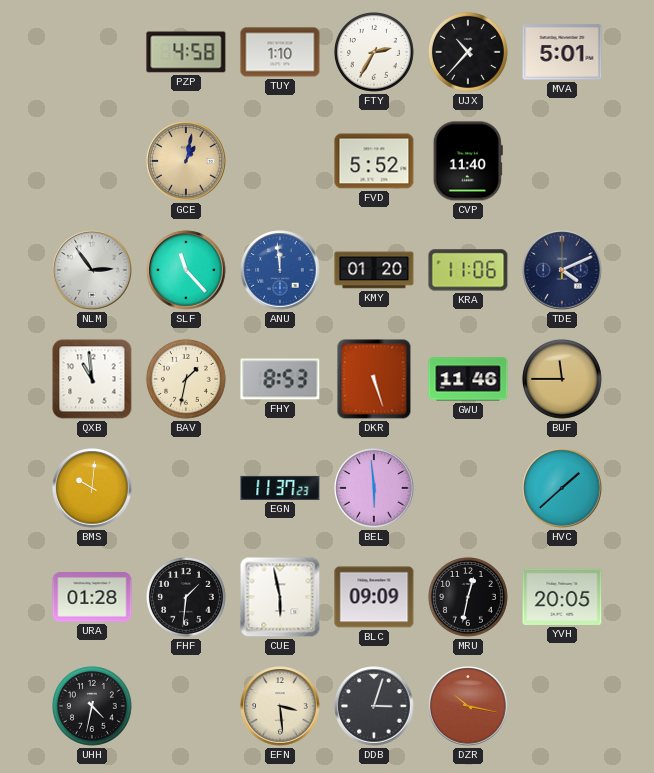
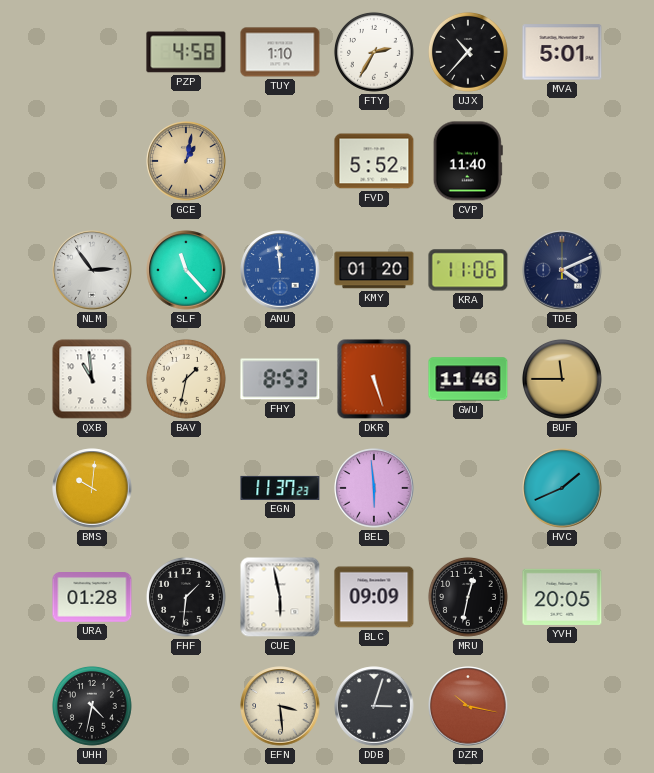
HVC: 1:38 -> 1:41 (562, 488)
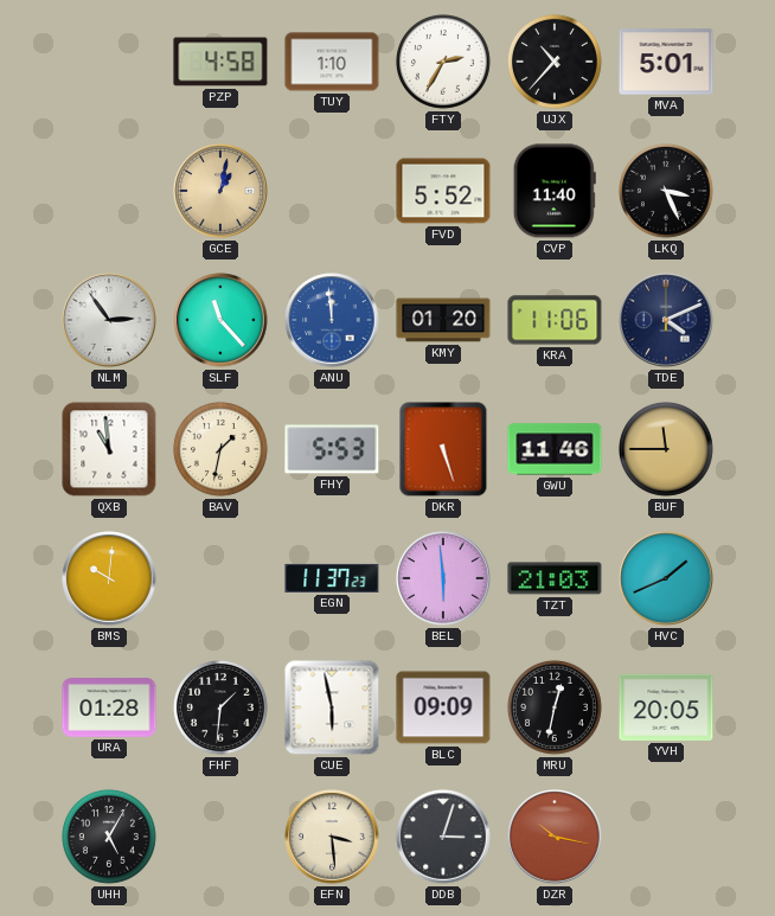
LKQ: none -> 3:26 (666, 191)
FHY: 8:53 -> 5:53 (332, 449)
TZT: none -> 21:03 (555, 578)
UHH: 4:32 -> 5:05 (109, 837)
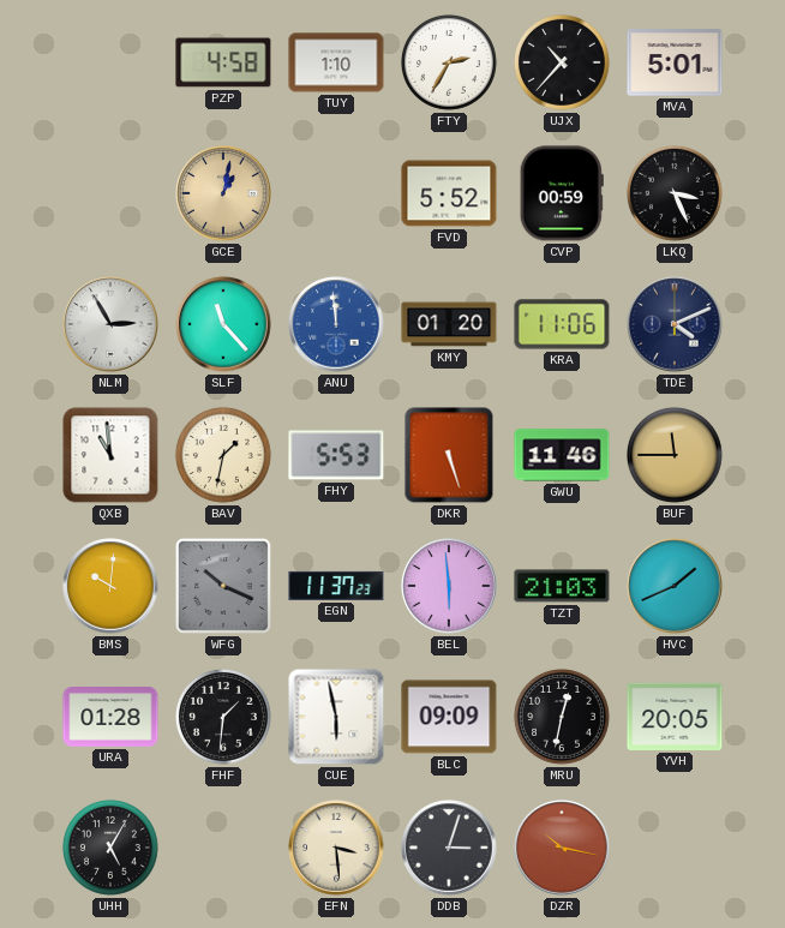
CVP: 11:40 -> 00:59 (562, 193)
NLM: 2:54 -> 2:55 (110, 324)
WFG: none -> 10:19 (223, 586)
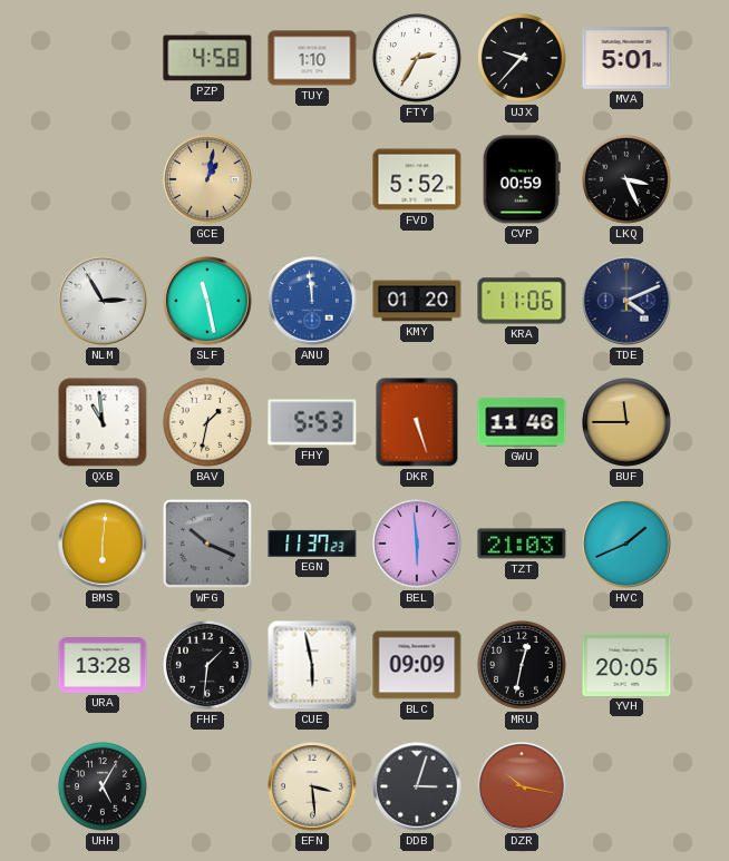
UJX: 10:37 -> 9:37 (522, 58)
SLF: 11:23 -> 11:28 (207, 301)
BMS: 10:01 -> 6:01 (103, 544)
URA: 01:28 -> 13:28 (103, 665)
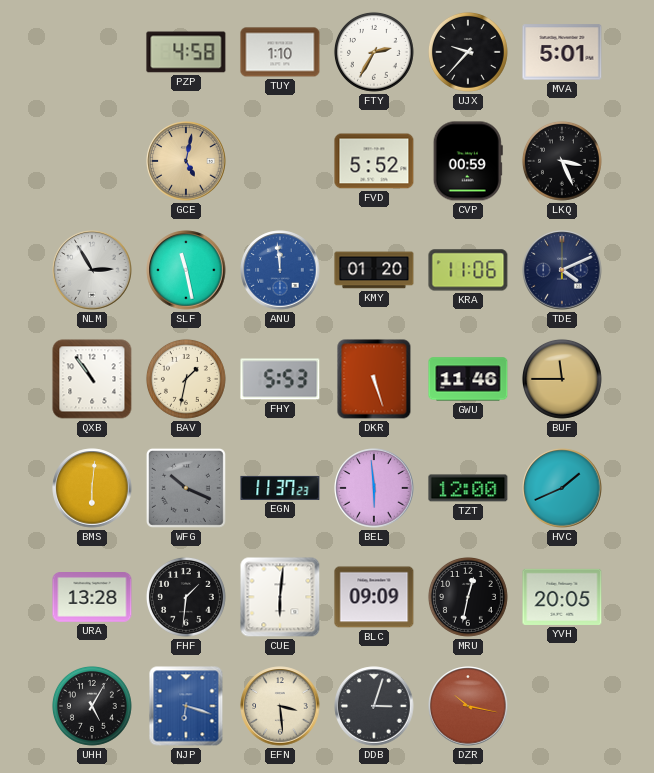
GCE: 1:02 -> 5:02 (186, 161)
QXB: 10:59 -> 10:54 (92, 379)
TZT: 21:03 -> 12:00 (468, 488)
CUE: 5:58 -> 6:01 (280, 597)
NJP: none -> 6:18 (186, 706)
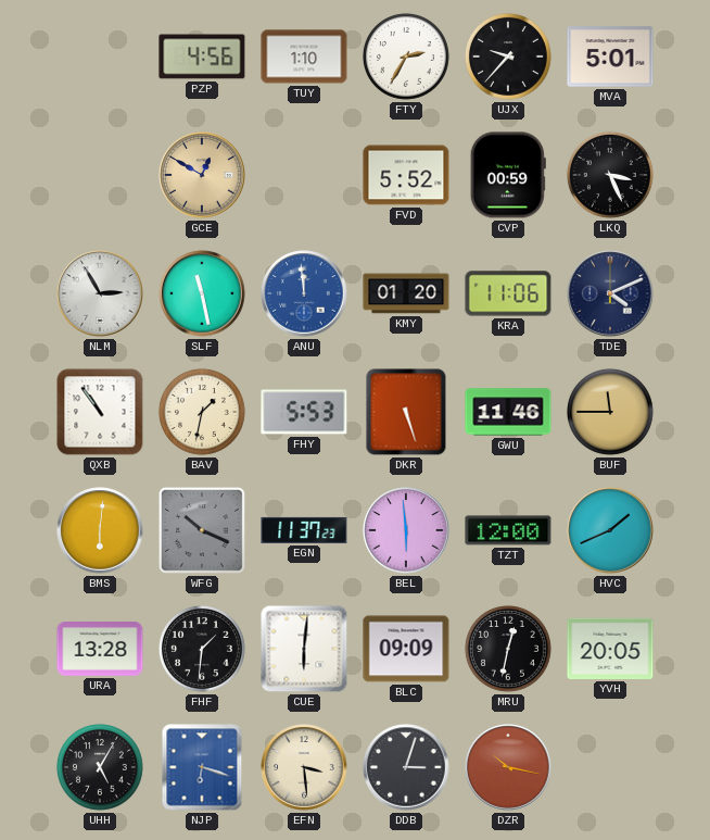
PZP: 4:58 -> 4:56 (202, 57)
GCE: 5:02 -> 12:50 (202, 175)
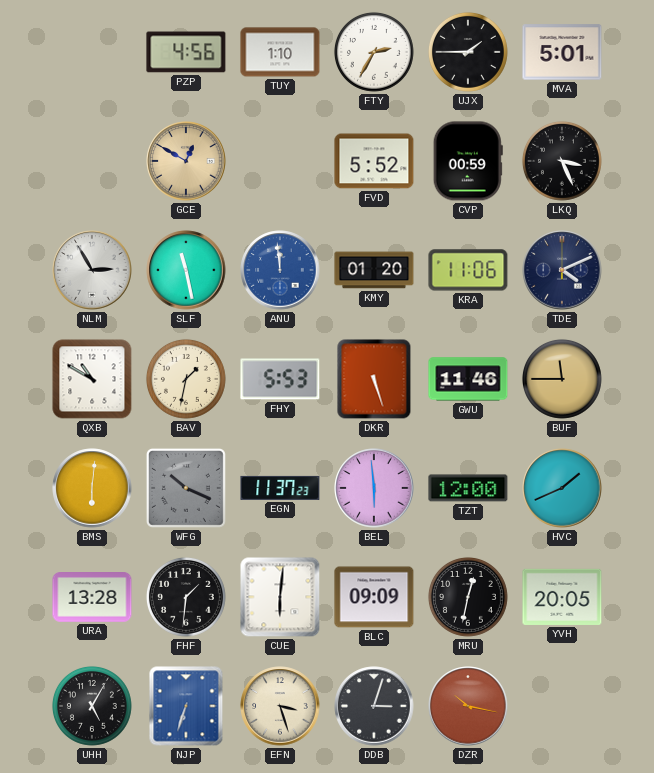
UJX: 9:37 -> 1:45 (468, 52)
QXB: 10:54 -> 10:50 (92, 379)
NJP: 6:18 -> 6:33 (186, 706)
EFN: 3:29 -> 3:27 (280, 706)
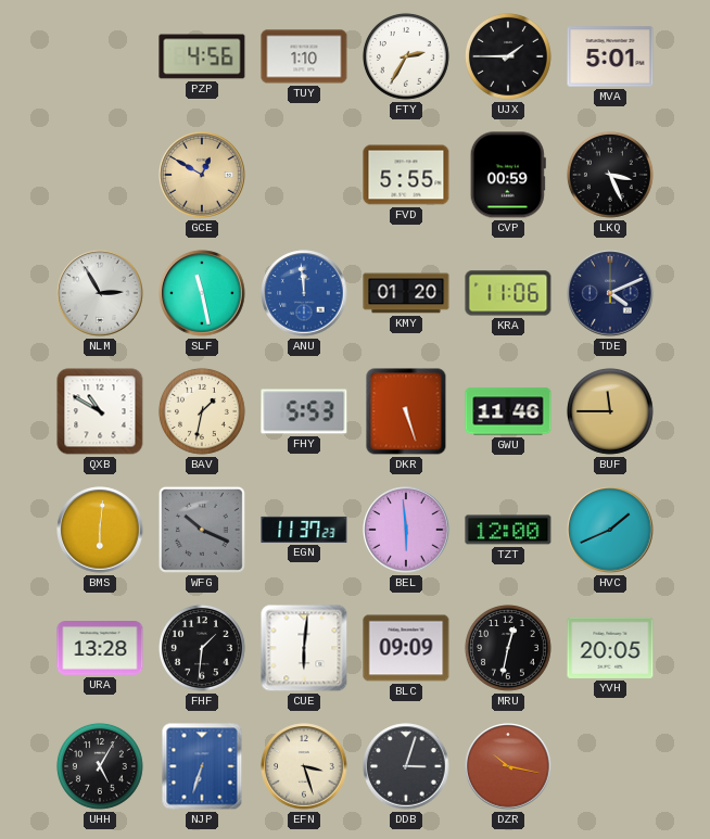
FVD: 5:52 -> 5:55 (406, 175)
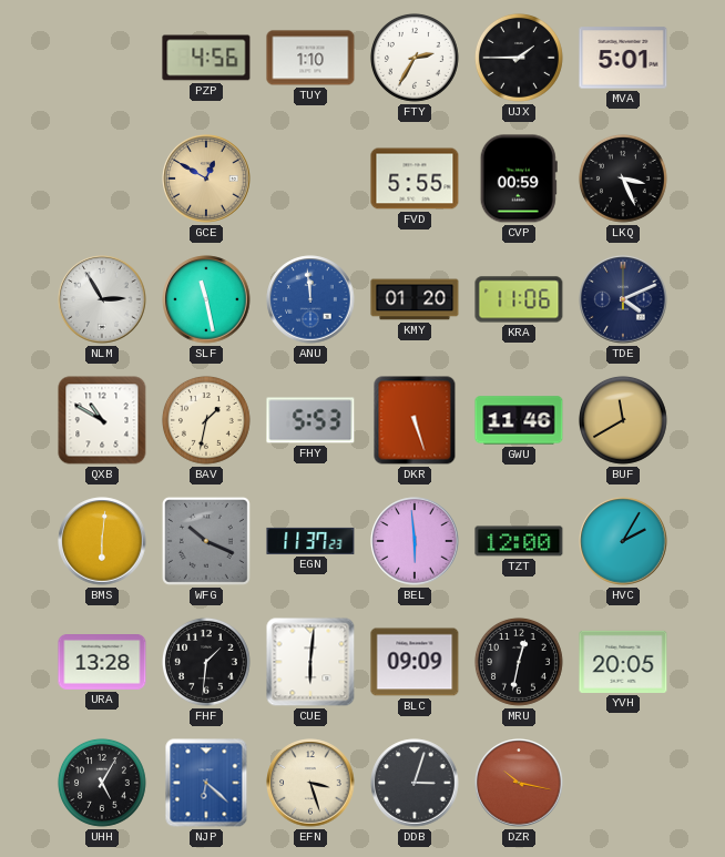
BUF: 11:45 -> 11:40 (623, 420)
HVC: 1:41 -> 2:05 (623, 541)
NJP: 6:33 -> 6:22 (206, 783)
